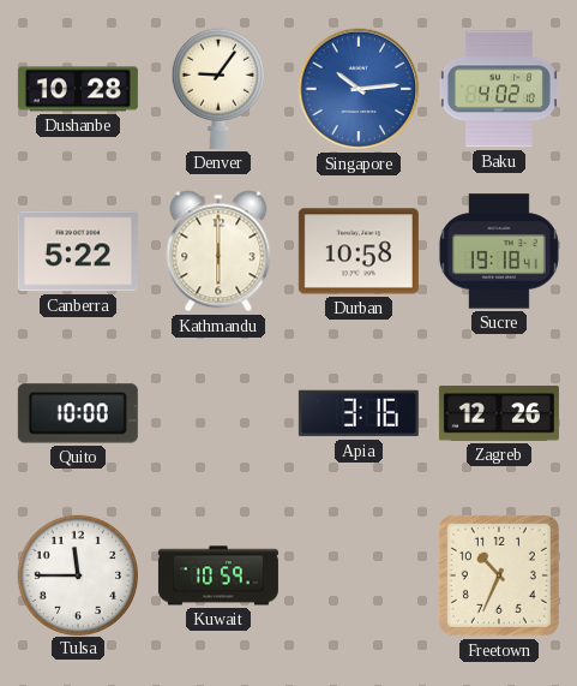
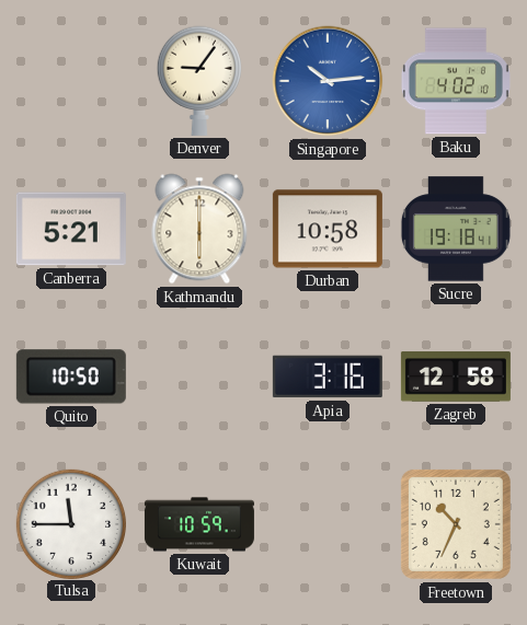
Dushanbe: 10:28 -> none (78, 89)
Canberra: 5:22 -> 5:21 (71, 229)
Quito: 10:00 -> 10:50 (71, 377)
Zagreb: 12:26 -> 12:58 (456, 377)
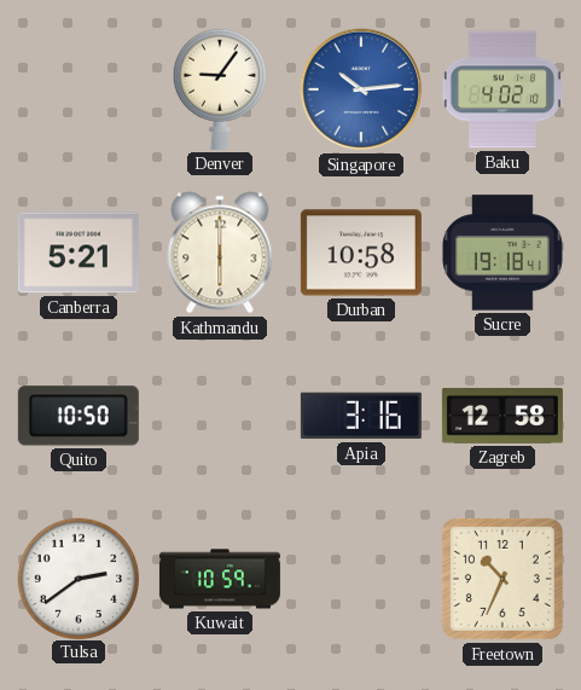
Tulsa: 11:45 -> 2:39 (77, 578)
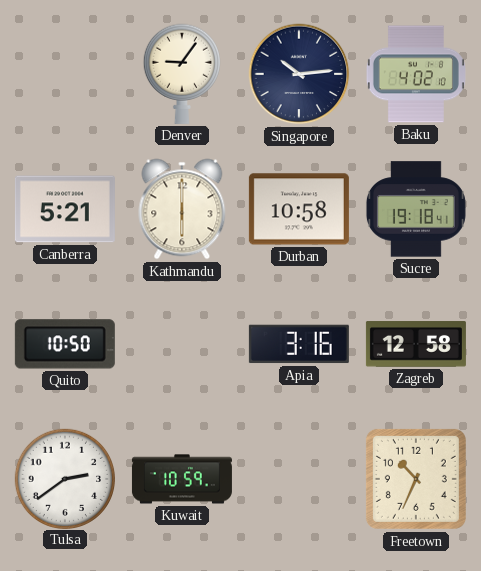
Singapore dial: blue -> navy (299, 74)
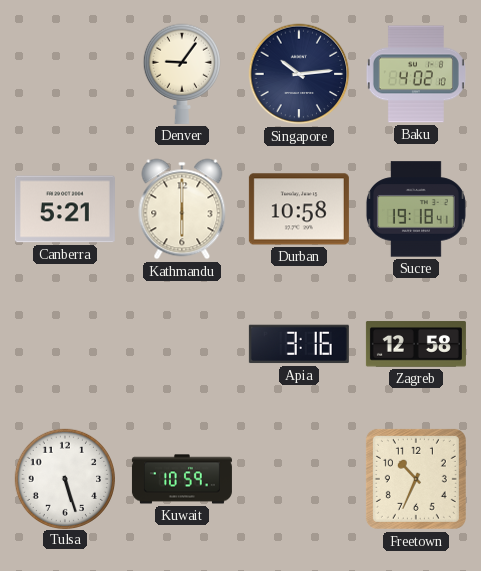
Quito: 10:50 -> none (65, 344)
Tulsa: 2:39 -> 5:27 (64, 478)
